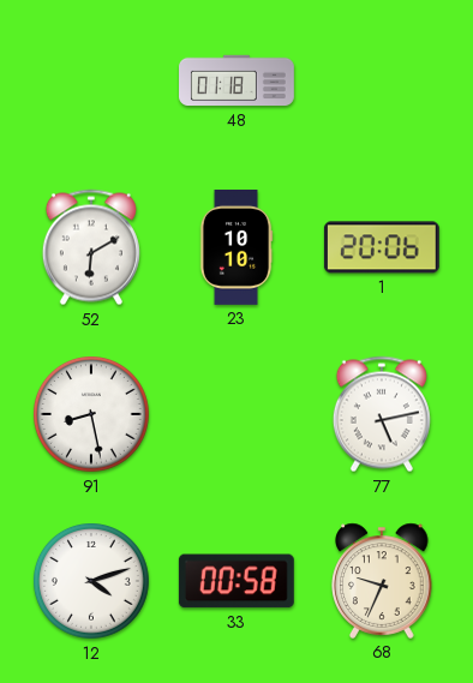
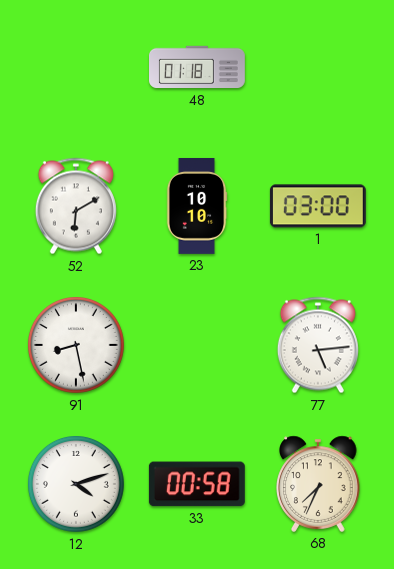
1: 20:06 -> 03:00 (318, 206)
77: 5:13 -> 5:14 (318, 345)
68: 9:34 -> 7:34 (318, 484)
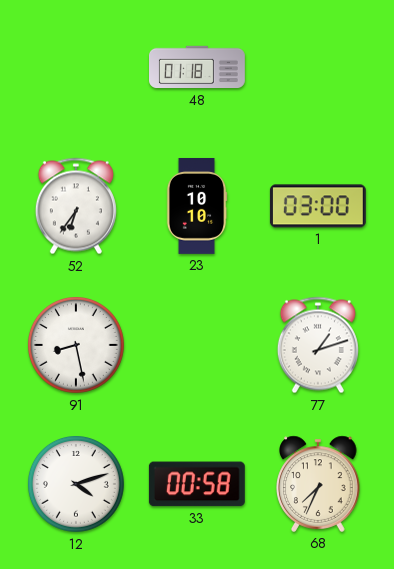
52: 6:10 -> 6:36 (76, 206)
77: 5:14 -> 1:12 (318, 345)
